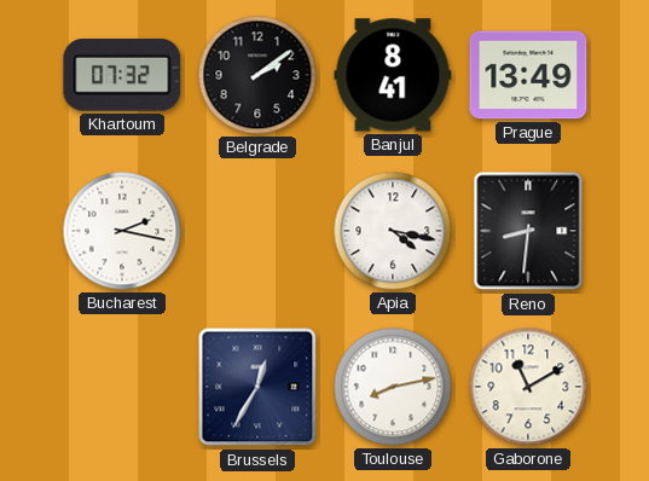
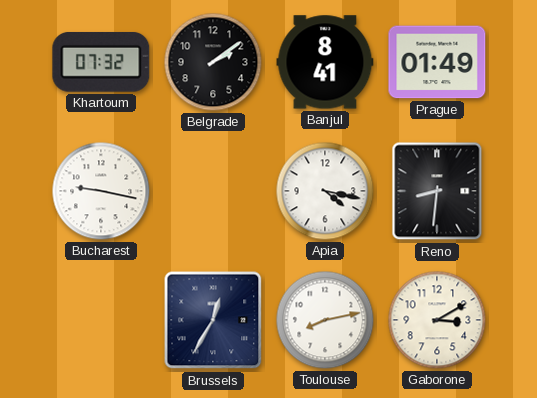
Prague: 13:49 -> 01:49 (437, 62)
Bucharest: 2:17 -> 9:17 (101, 191)
Gaborone: 11:10 -> 3:10 (437, 320)
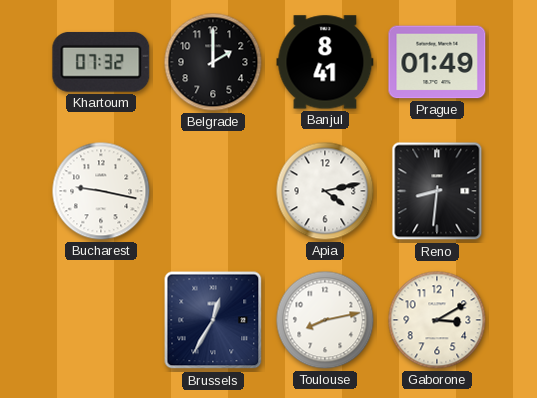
Belgrade: 2:09 -> 2:00 (213, 62)
Apia: 4:17 -> 4:13 (325, 191)
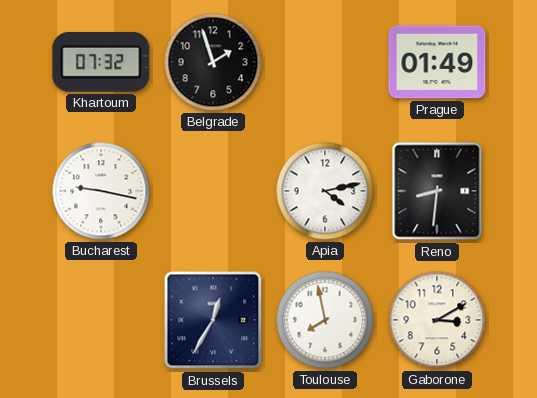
Belgrade: 2:00 -> 1:57 (213, 62)
Banjul: 8:41 -> none (325, 62)
Toulouse: 8:13 -> 7:58 (325, 320)
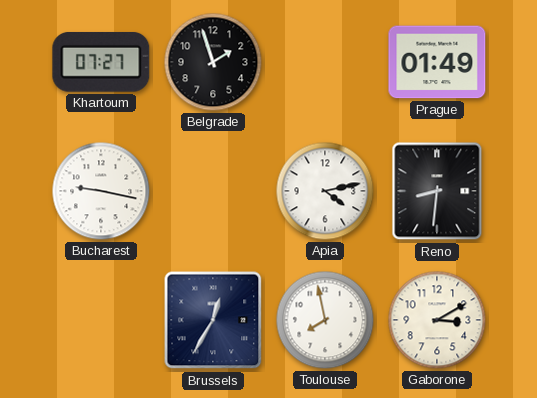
Khartoum: 07:32 -> 07:27 (101, 62)
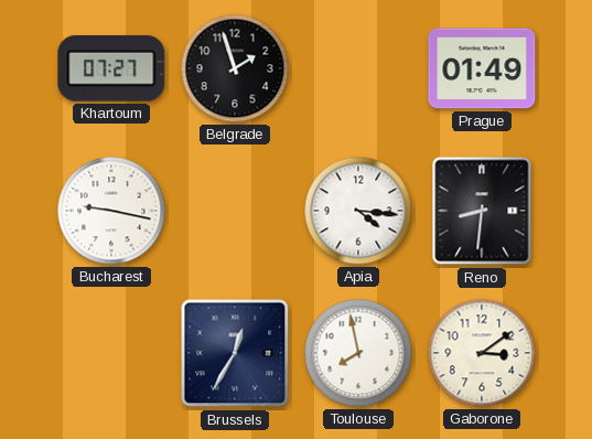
Apia: 4:13 -> 4:16 (358, 211)
Gaborone: 3:10 -> 3:09 (482, 353)
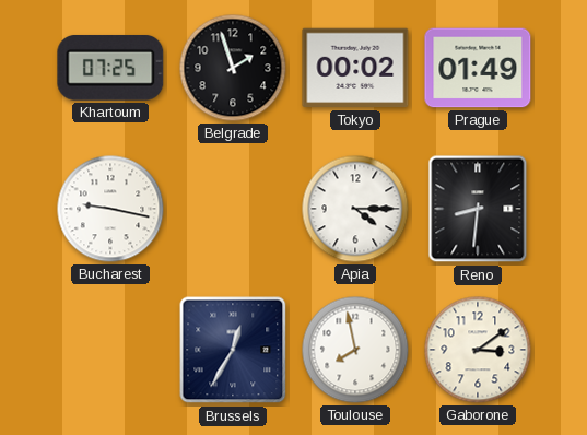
Khartoum: 07:27 -> 07:25 (110, 68)
Tokyo: none -> 00:02 (355, 68)
Apia: 4:16 -> 4:15 (355, 209)
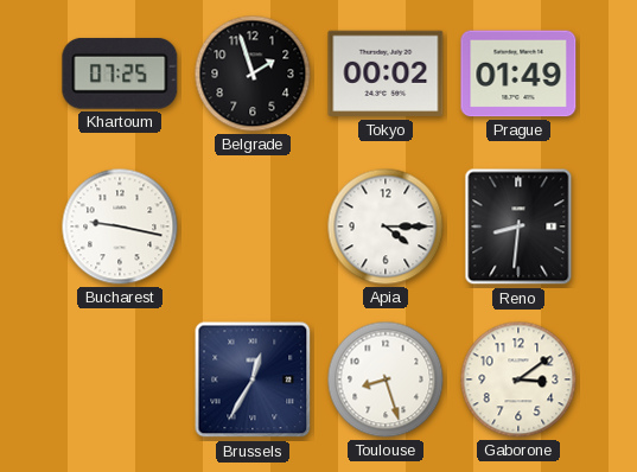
Toulouse: 7:58 -> 8:27 (386, 379)
